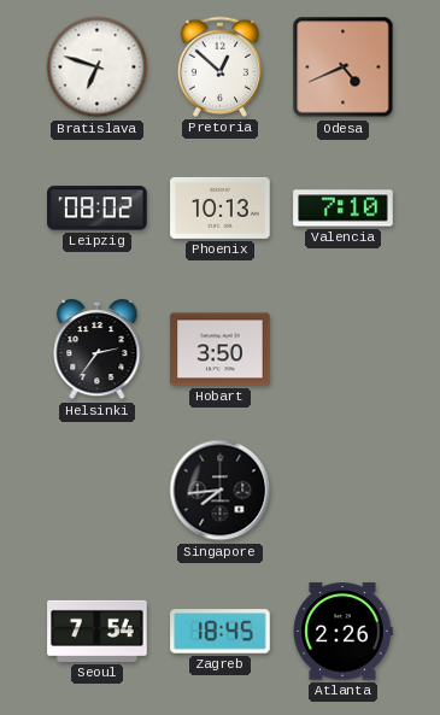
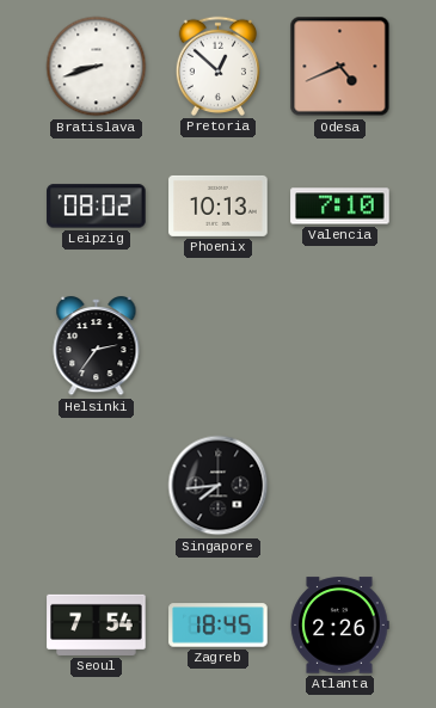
Bratislava: 6:48 -> 8:42 (97, 67)
Hobart: 3:50 -> none (221, 350)
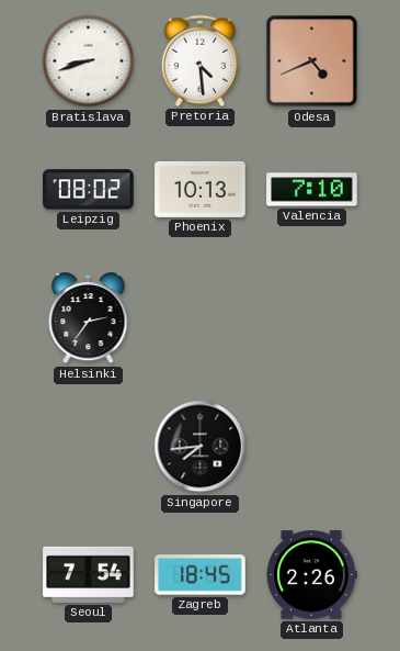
Pretoria: 12:52 -> 4:29 (199, 60)
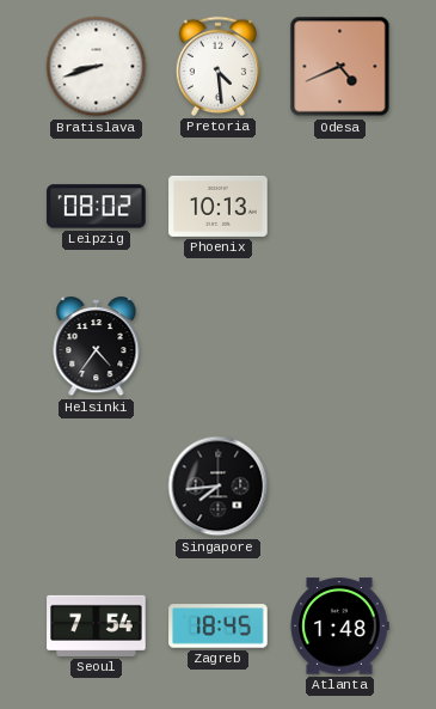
Valencia: 7:10 -> none (312, 190)
Helsinki: 2:36 -> 4:36 (97, 347)
Atlanta: 2:26 -> 1:48 (339, 627)
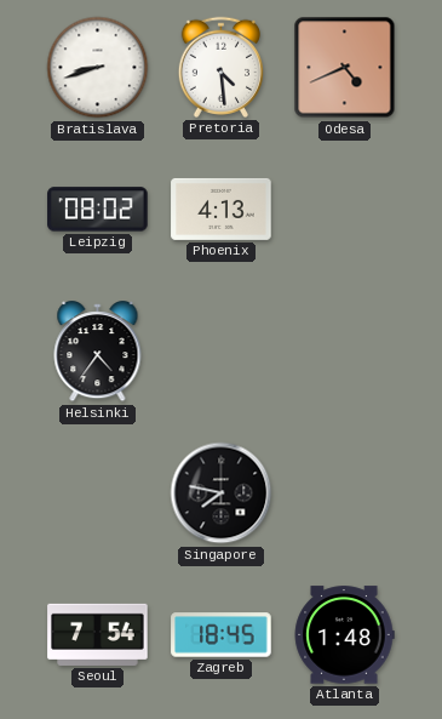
Phoenix: 10:13 -> 4:13 (222, 209)
Singapore: 7:44 -> 7:47 (222, 493)
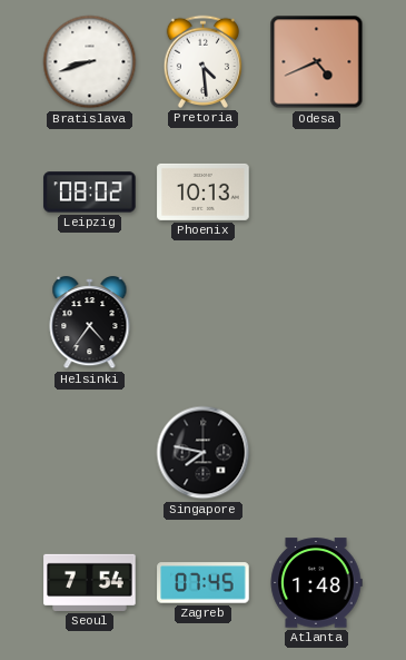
Phoenix: 4:13 -> 10:13 (204, 191)
Zagreb: 18:45 -> 07:45 (204, 583)
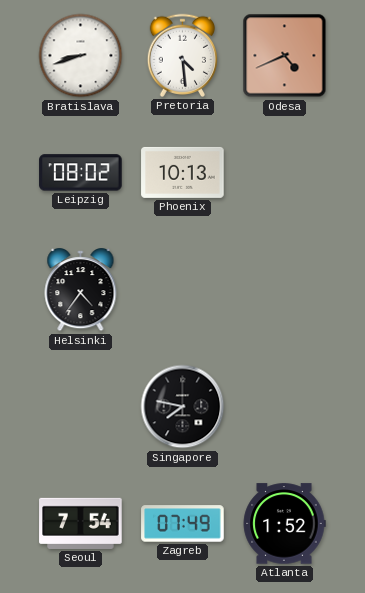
Zagreb: 07:45 -> 07:49 (183, 524)
Atlanta: 1:48 -> 1:52 (284, 524)
